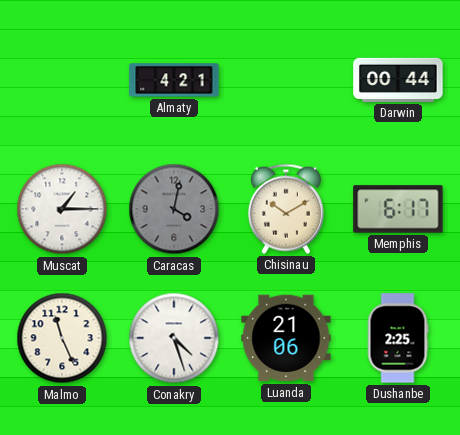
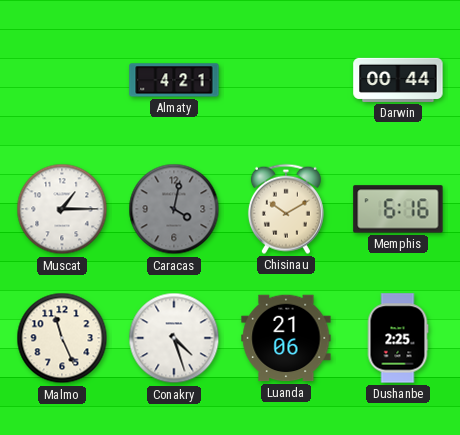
Memphis: 6:17 -> 6:16 (398, 209)
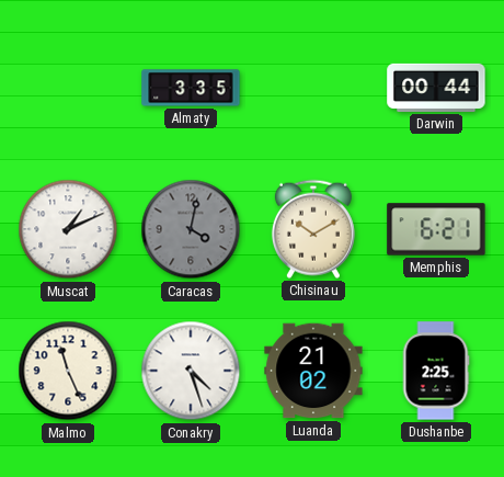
Almaty: 4:21 -> 3:35 (191, 88)
Muscat: 1:15 -> 1:11 (68, 229)
Memphis: 6:16 -> 6:21 (436, 229)
Luanda: 21:06 -> 21:02 (313, 371)
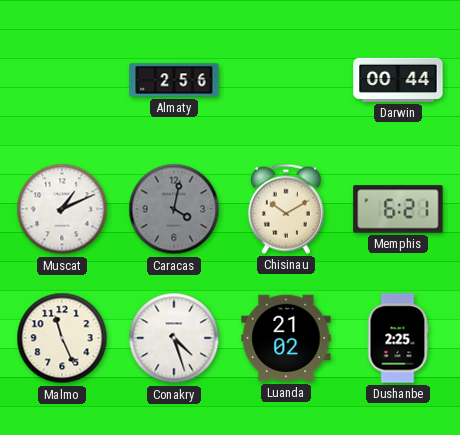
Almaty: 3:35 -> 2:56 (174, 80)
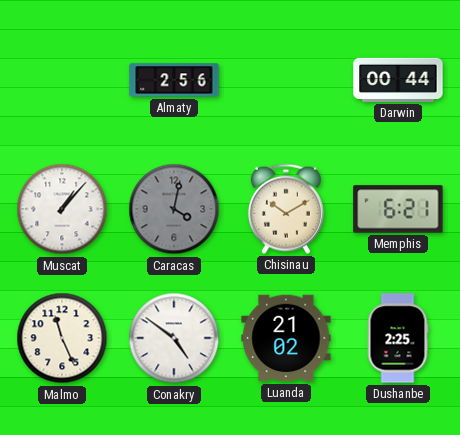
Muscat: 1:11 -> 1:07 (62, 209)
Conakry: 4:27 -> 4:51 (174, 338)
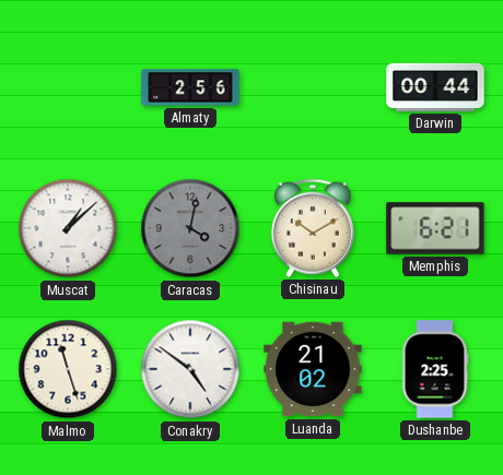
Muscat: 1:07 -> 1:08 (68, 228)
Malmo: 11:26 -> 11:27 (68, 369)
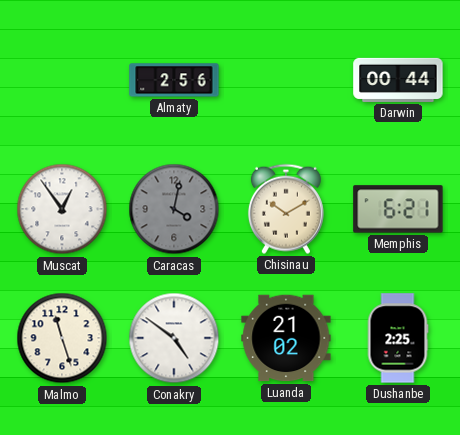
Muscat: 1:08 -> 12:54 (62, 209)
